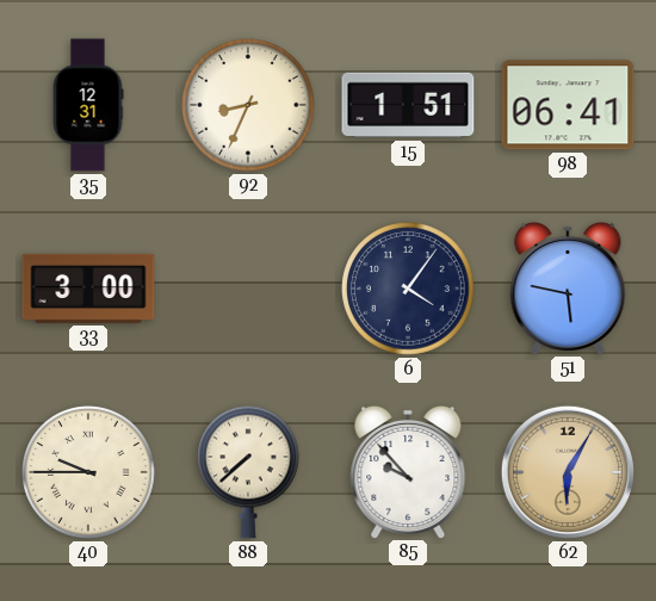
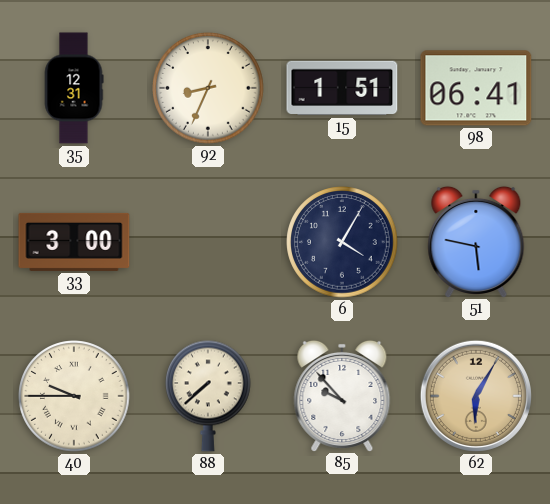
6: 4:06 -> 4:05 (342, 242)
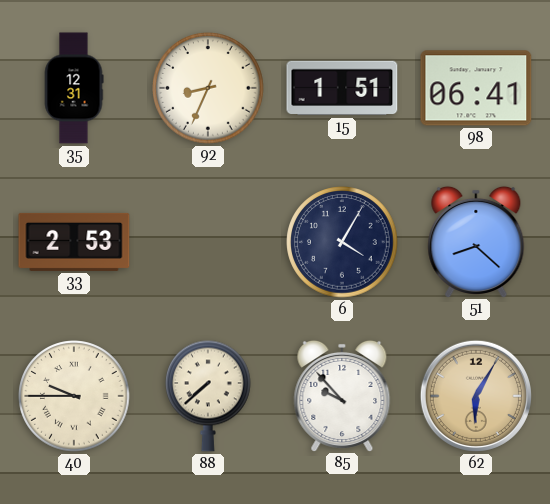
33: 3:00 -> 2:53 (74, 242)
51: 5:47 -> 8:22 (476, 241)
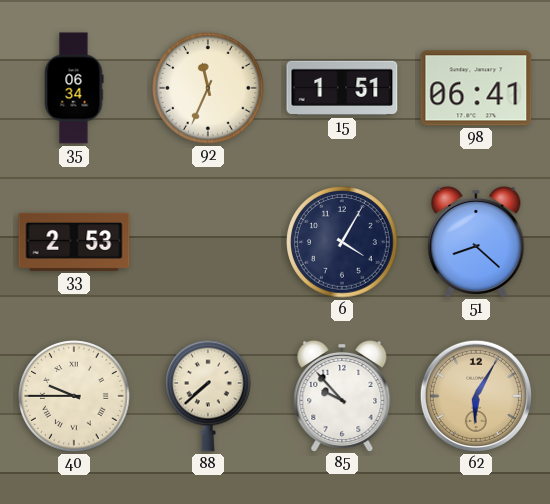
35: 12:31 -> 06:34 (74, 88)
92: 8:34 -> 11:34 (208, 88)
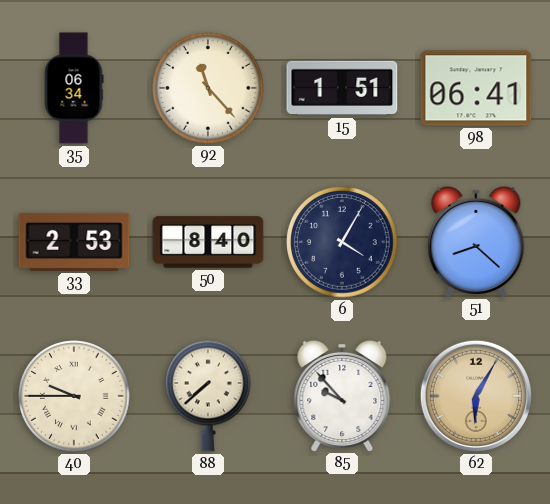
92: 11:34 -> 11:23 (208, 88)
50: none -> 8:40 (208, 242)
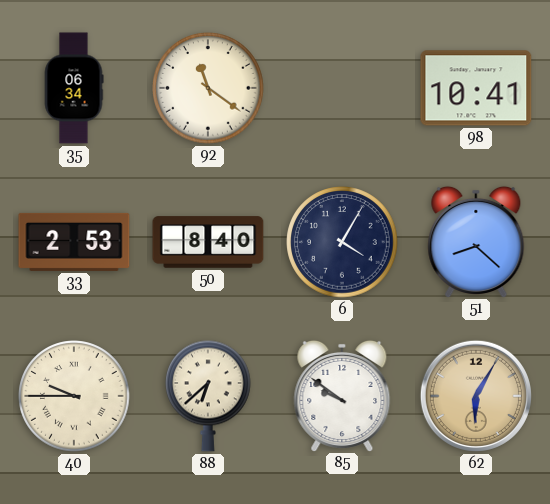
92: 11:23 -> 11:21 (208, 88)
15: 1:51 -> none (342, 88)
98: 06:41 -> 10:41 (476, 88)
88: 7:38 -> 6:38 (209, 396)
85: 9:53 -> 9:51 (342, 395)
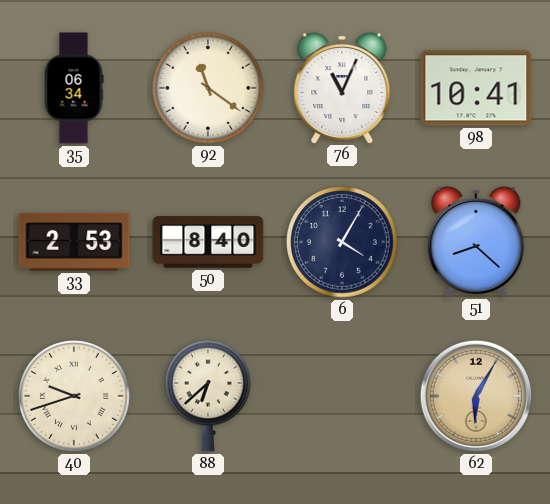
76: none -> 11:04 (342, 87)
40: 9:45 -> 9:42 (74, 396)
85: 9:51 -> none (342, 395)
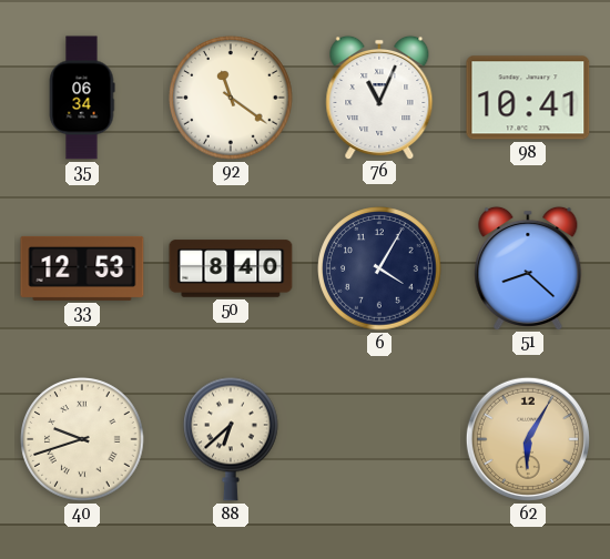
33: 2:53 -> 12:53 (82, 268)
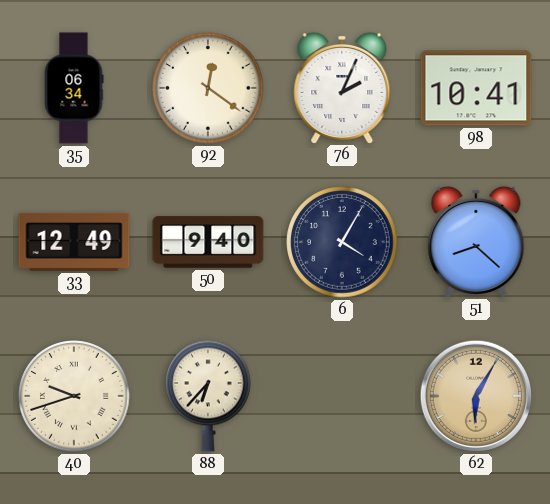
92: 11:21 -> 12:21 (208, 88)
76: 11:04 -> 2:04 (342, 87)
33: 12:53 -> 12:49 (74, 242)
50: 8:40 -> 9:40 (208, 242)
88: 6:38 -> 6:37 (209, 396)
